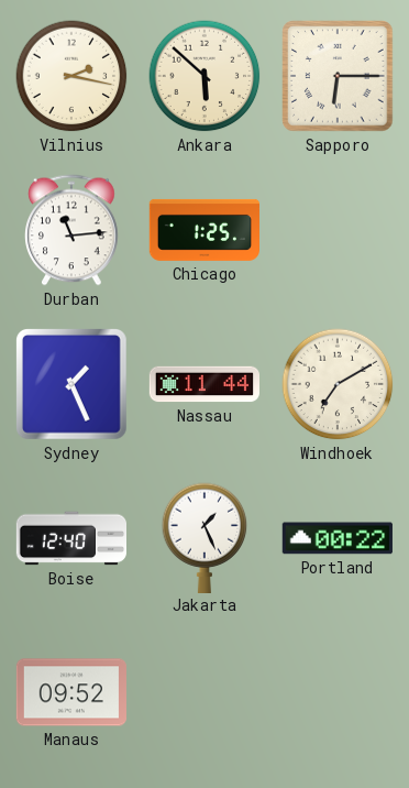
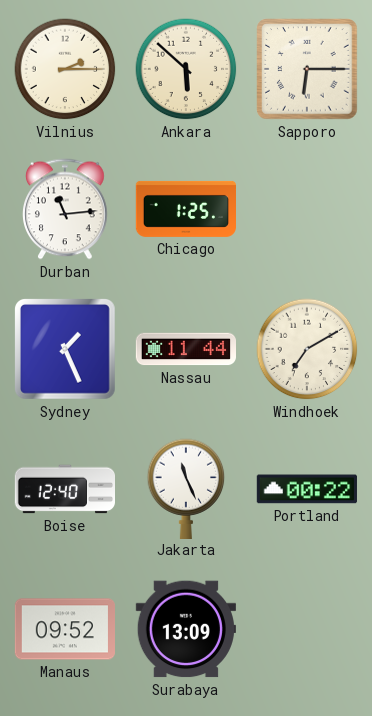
Vilnius: 2:17 -> 2:15 (65, 69)
Jakarta: 1:26 -> 11:26 (186, 488)
Surabaya: none -> 13:09 (186, 629)
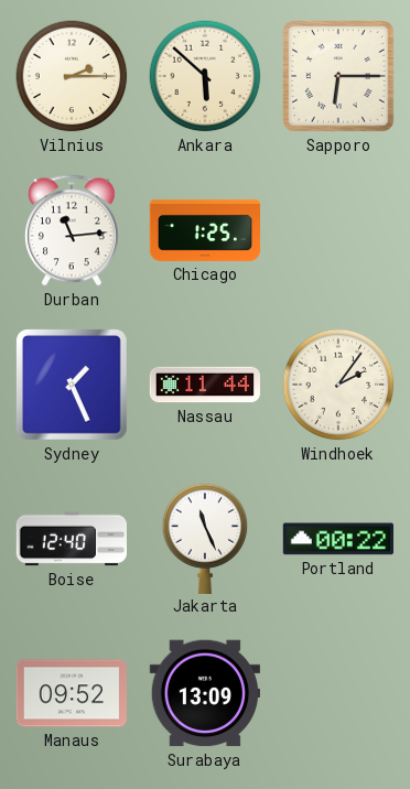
Windhoek: 7:10 -> 2:06 (338, 385)
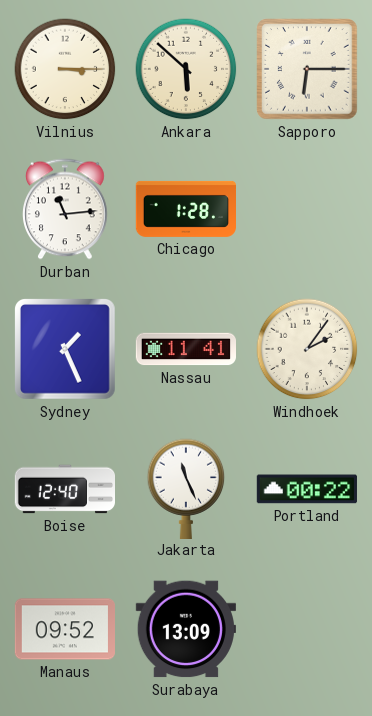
Vilnius: 2:15 -> 3:15 (65, 69)
Chicago: 1:25 -> 1:28 (185, 209)
Nassau: 11:44 -> 11:41 (185, 349)
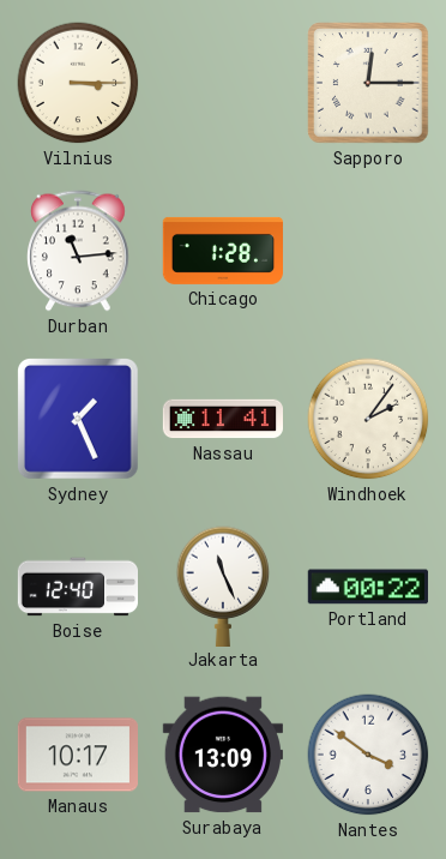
Ankara: 5:52 -> none (186, 69)
Sapporo: 6:15 -> 12:15 (368, 83)
Manaus: 09:52 -> 10:17 (77, 755)
Nantes: none -> 3:51 (368, 755)
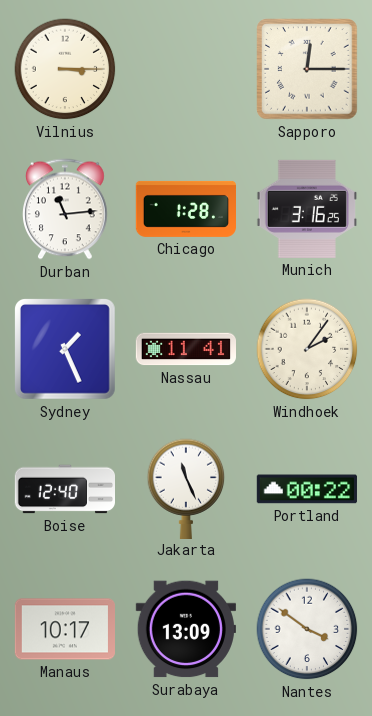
Munich: none -> 3:16 (307, 209)
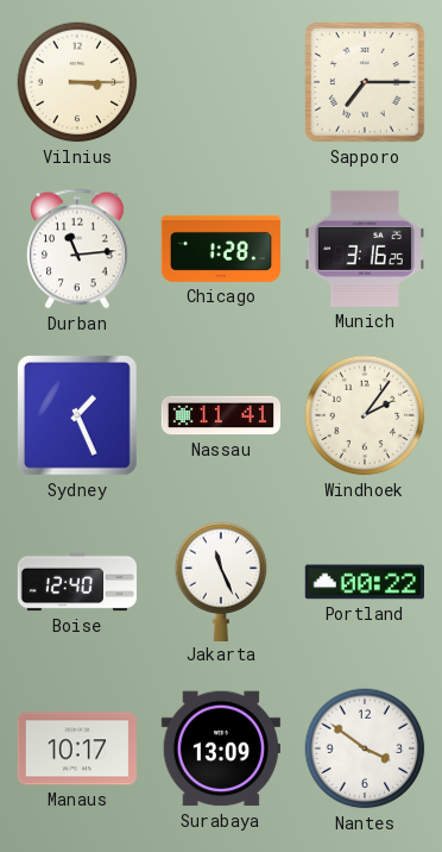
Sapporo: 12:15 -> 7:15 (365, 82)
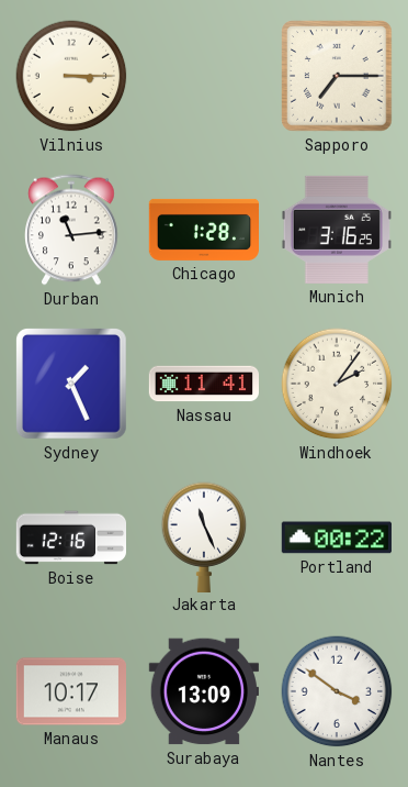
Boise: 12:40 -> 12:16 (70, 537)
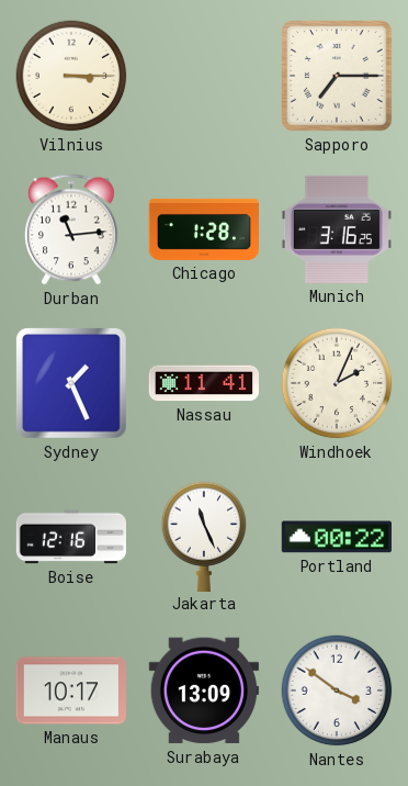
Windhoek: 2:06 -> 2:04 (337, 383)
